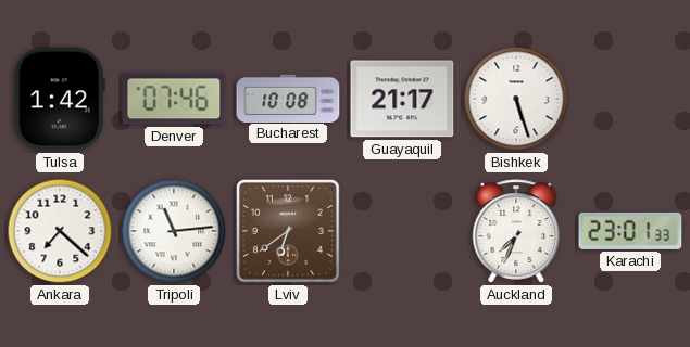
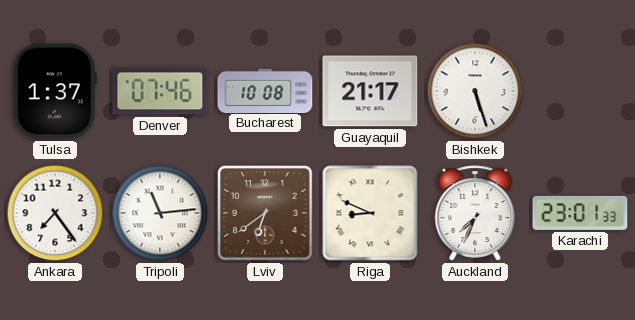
Tulsa: 1:42 -> 1:37 (55, 91)
Ankara: 7:22 -> 7:24 (55, 213)
Riga: none -> 8:49 (370, 213)
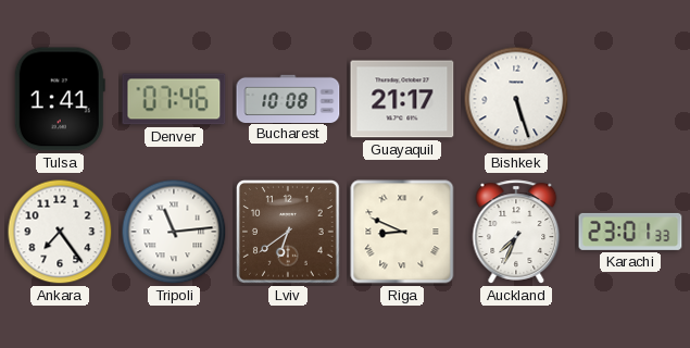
Tulsa: 1:37 -> 1:41 (60, 99)
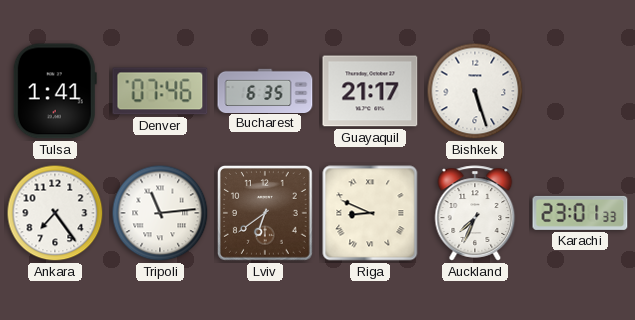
Bucharest: 10:08 -> 6:35 (265, 90)
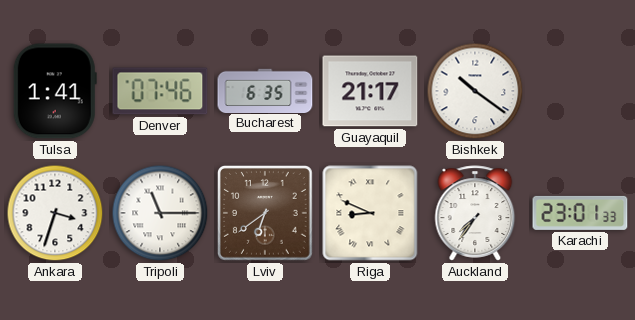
Bishkek: 5:27 -> 10:21 (475, 91)
Ankara: 7:24 -> 3:33 (55, 213)
Tripoli: 11:14 -> 11:15 (160, 213)
Auckland: 7:34 -> 7:36 (475, 213)
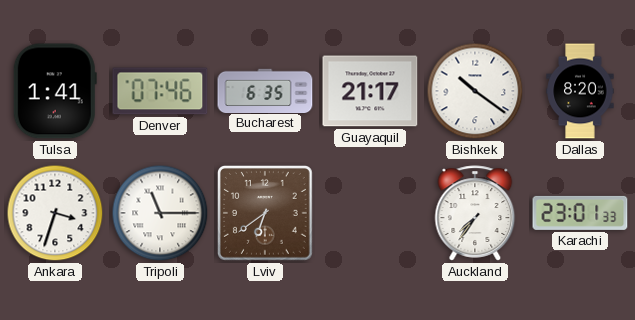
Dallas: none -> 8:20 (580, 91)
Riga: 8:49 -> none (370, 213)
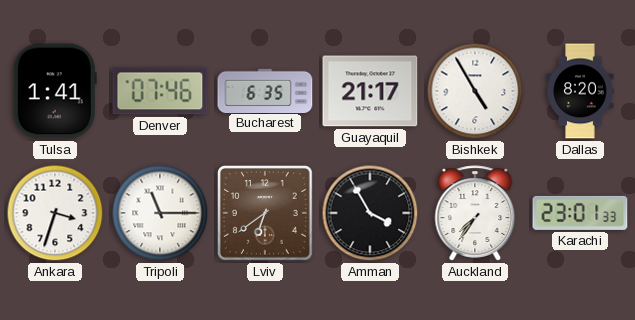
Bishkek: 10:21 -> 4:55 (475, 91)
Amman: none -> 3:55 (370, 213)
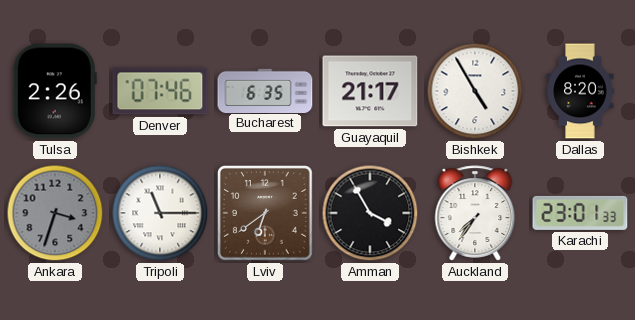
Tulsa: 1:41 -> 2:26 (55, 91)
Ankara dial: white -> grey (55, 213)
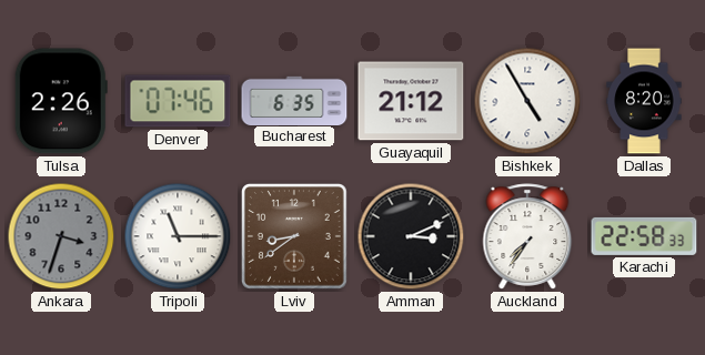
Guayaquil: 21:17 -> 21:12 (411, 101)
Lviv: 6:39 -> 8:39 (294, 237)
Amman: 3:55 -> 3:11 (411, 236)
Karachi: 23:01 -> 22:58 (644, 236)
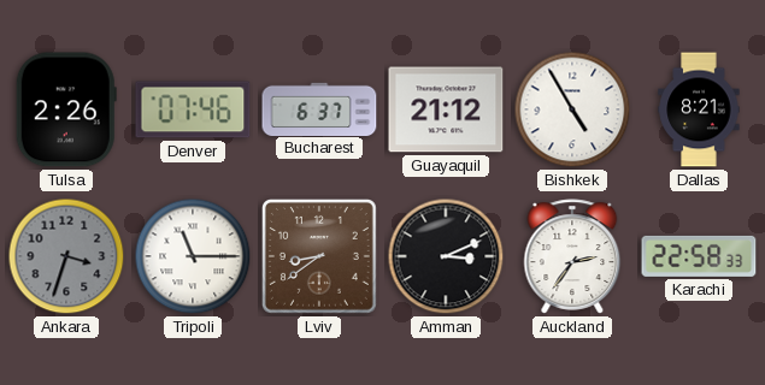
Bucharest: 6:35 -> 6:37 (319, 108)
Dallas: 8:20 -> 8:21 (699, 109)
Auckland: 7:36 -> 2:36 (572, 256)
